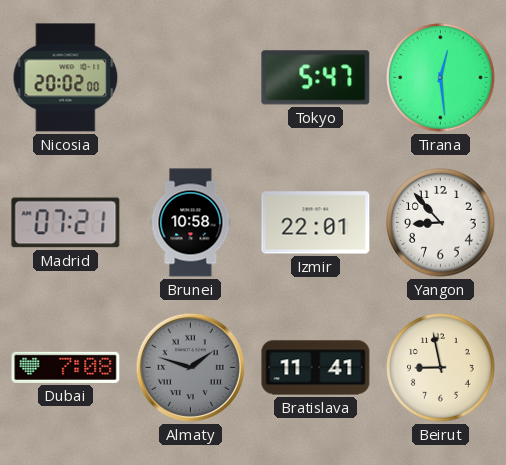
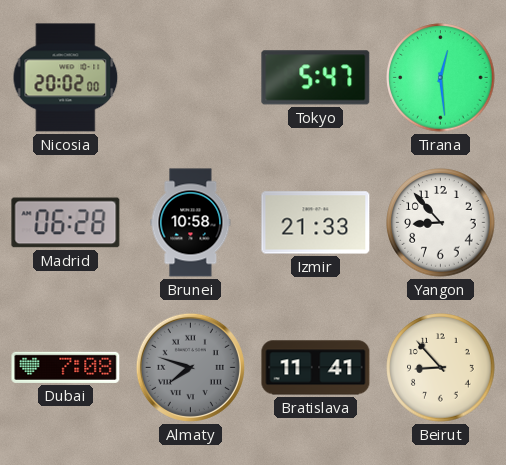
Madrid: 07:21 -> 06:28 (66, 223)
Izmir: 22:01 -> 21:33 (316, 223)
Almaty: 1:48 -> 7:48 (190, 367)
Beirut: 8:58 -> 8:53 (441, 368)
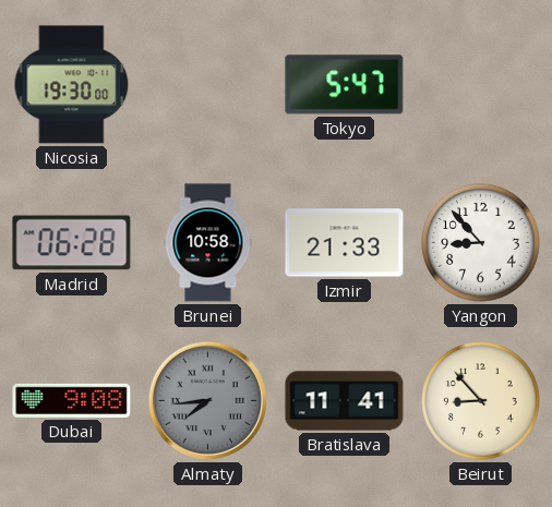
Nicosia: 20:02 -> 19:30 (72, 85)
Tirana: 12:29 -> none (441, 78)
Dubai: 7:08 -> 9:08 (72, 400)
Almaty: 7:48 -> 7:44 (207, 400)
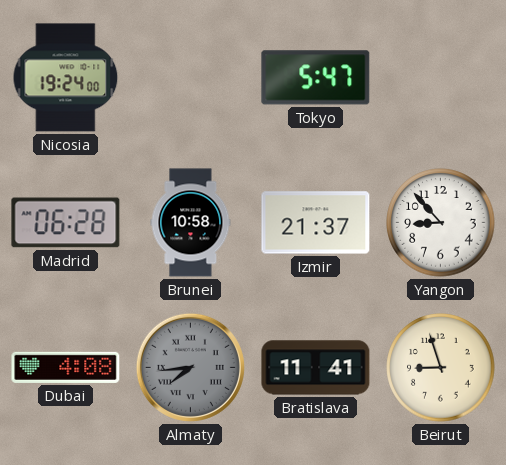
Nicosia: 19:30 -> 19:24 (66, 78)
Izmir: 21:33 -> 21:37 (316, 223)
Dubai: 9:08 -> 4:08 (66, 367)
Beirut: 8:53 -> 8:57 (441, 368)
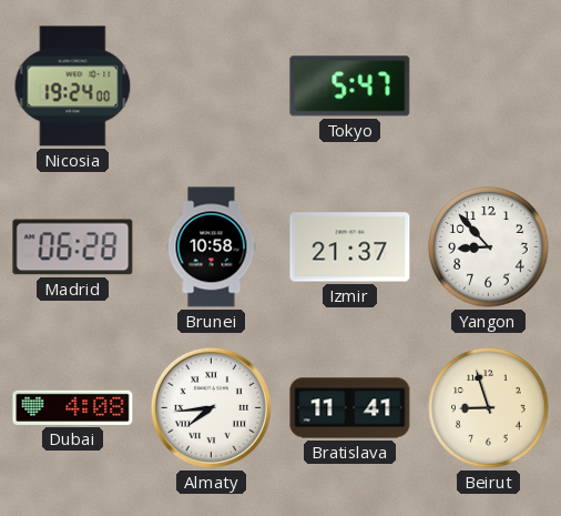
Almaty dial: grey -> white (211, 407)
